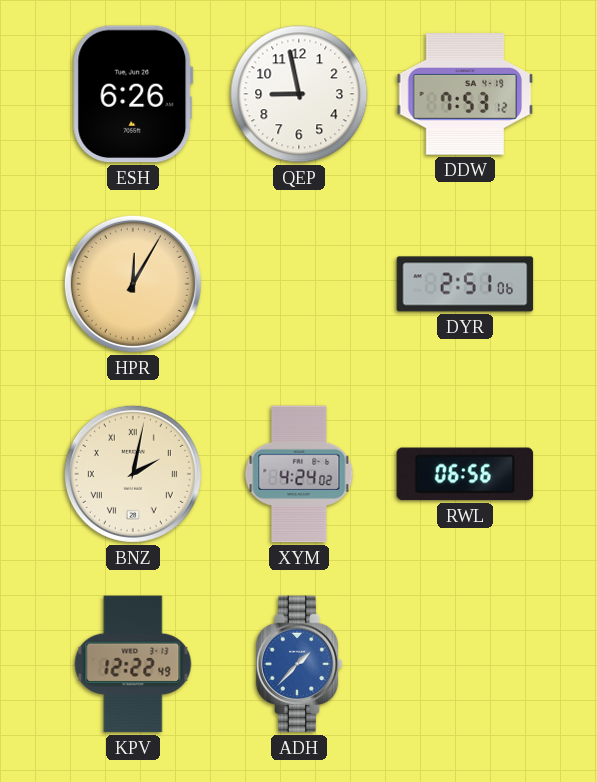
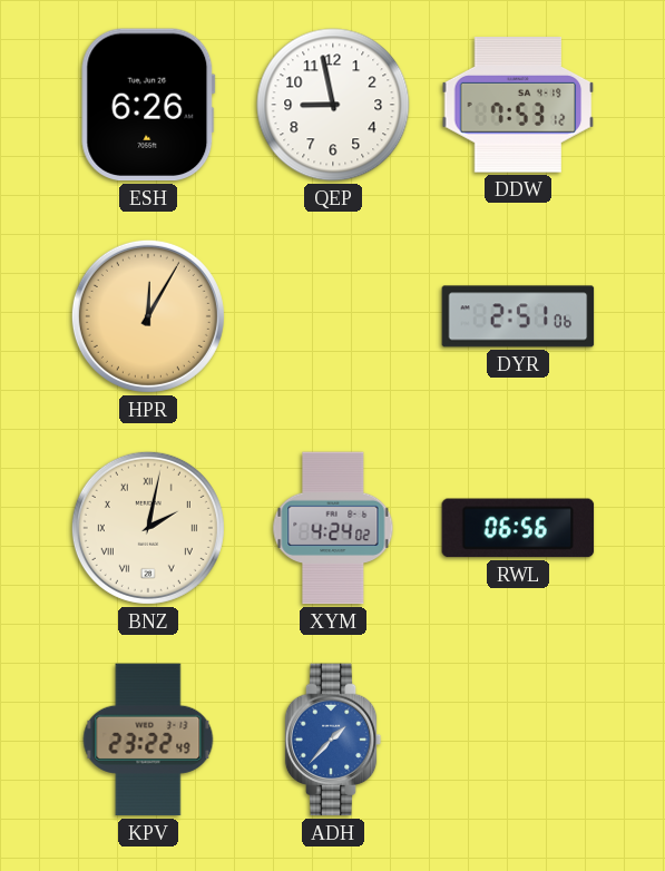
KPV: 12:22 -> 23:22 (148, 740)
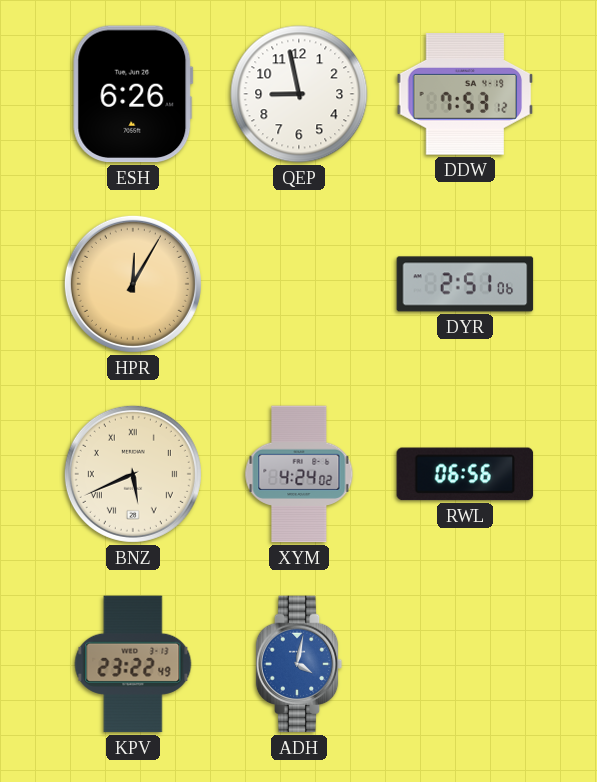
BNZ: 2:02 -> 5:41 (133, 474)
ADH: 1:37 -> 4:02 (299, 664)
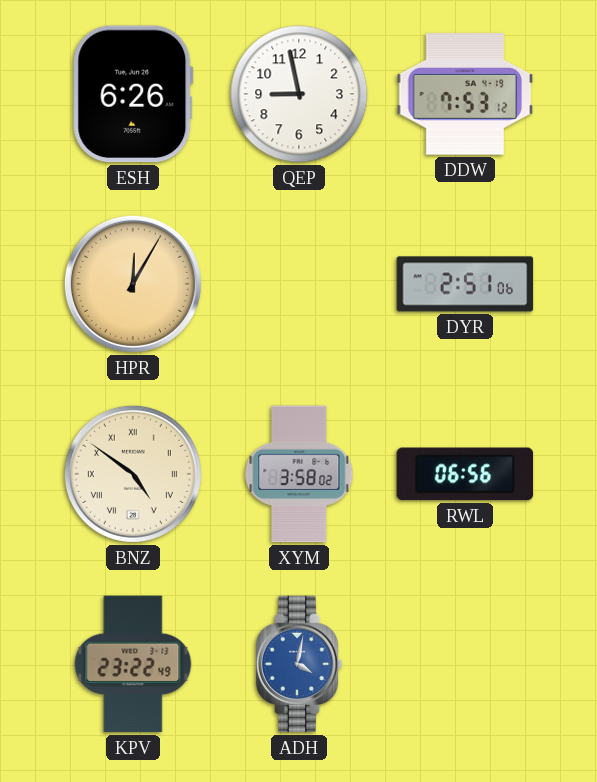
BNZ: 5:41 -> 4:51 (133, 474)
XYM: 4:24 -> 3:58 (299, 474)
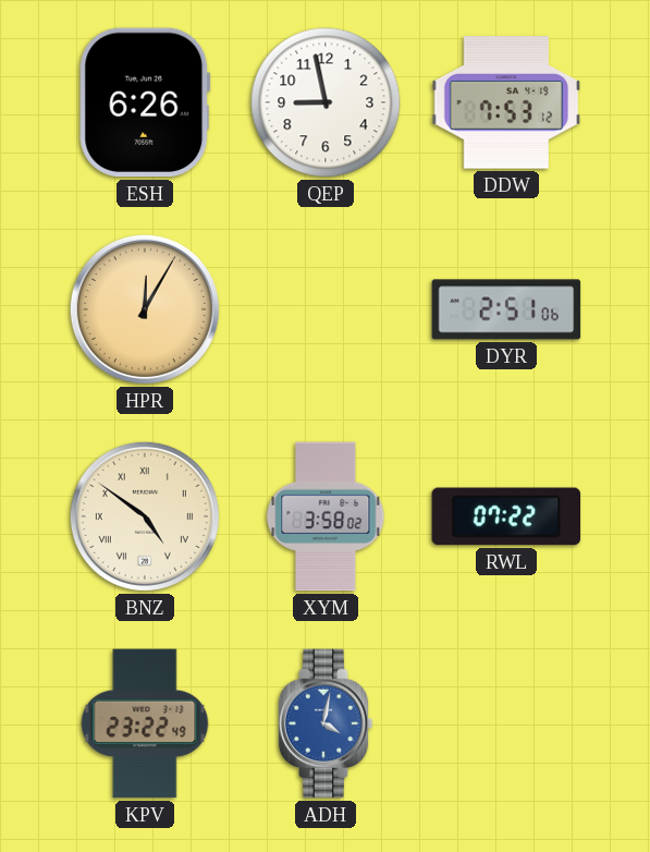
RWL: 06:56 -> 07:22 (506, 516)
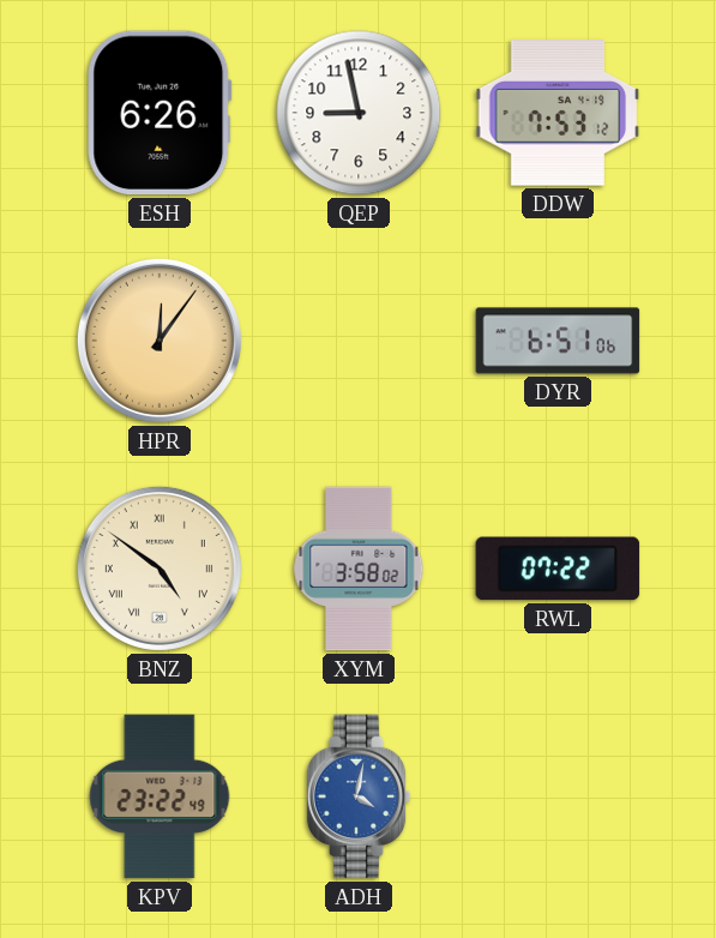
HPR: 12:05 -> 12:06 (160, 341)
DYR: 2:51 -> 6:51 (558, 341)
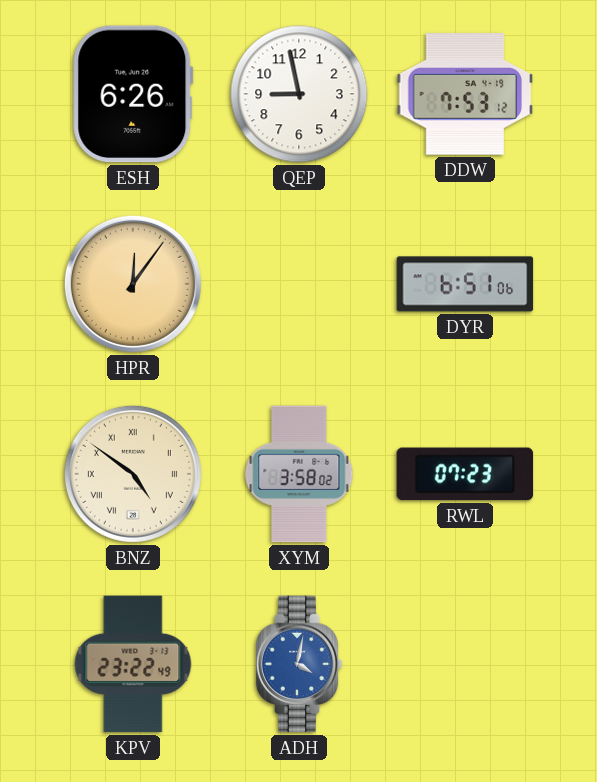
RWL: 07:22 -> 07:23 (465, 474)
